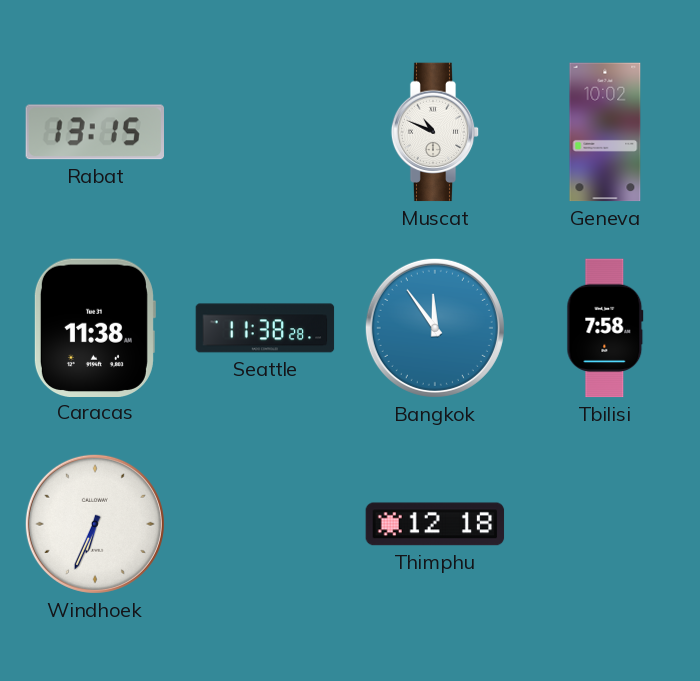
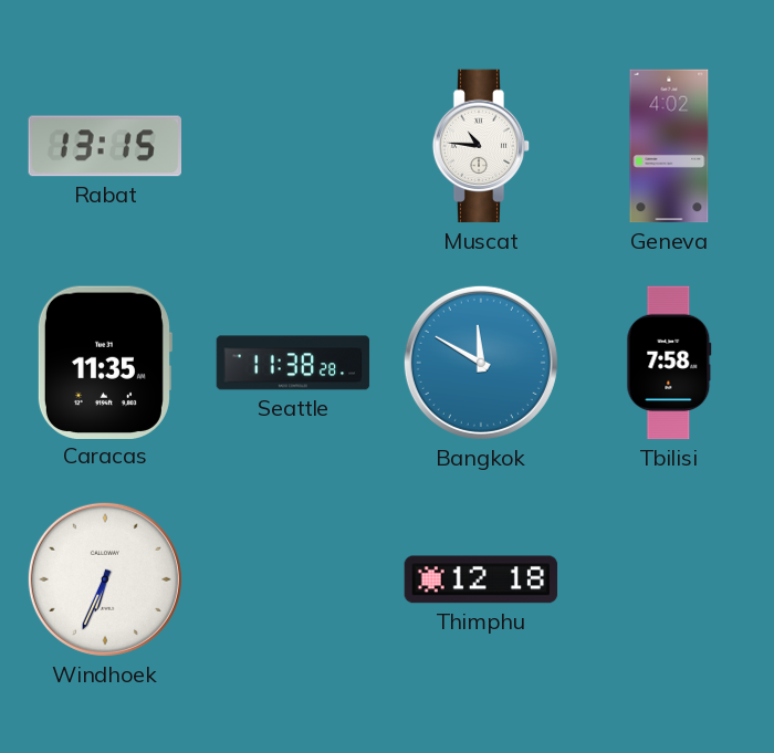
Muscat: 10:49 -> 10:46 (481, 146)
Geneva: 10:02 -> 4:02 (669, 146)
Caracas: 11:38 -> 11:35 (104, 362)
Bangkok: 11:54 -> 11:50 (481, 363)
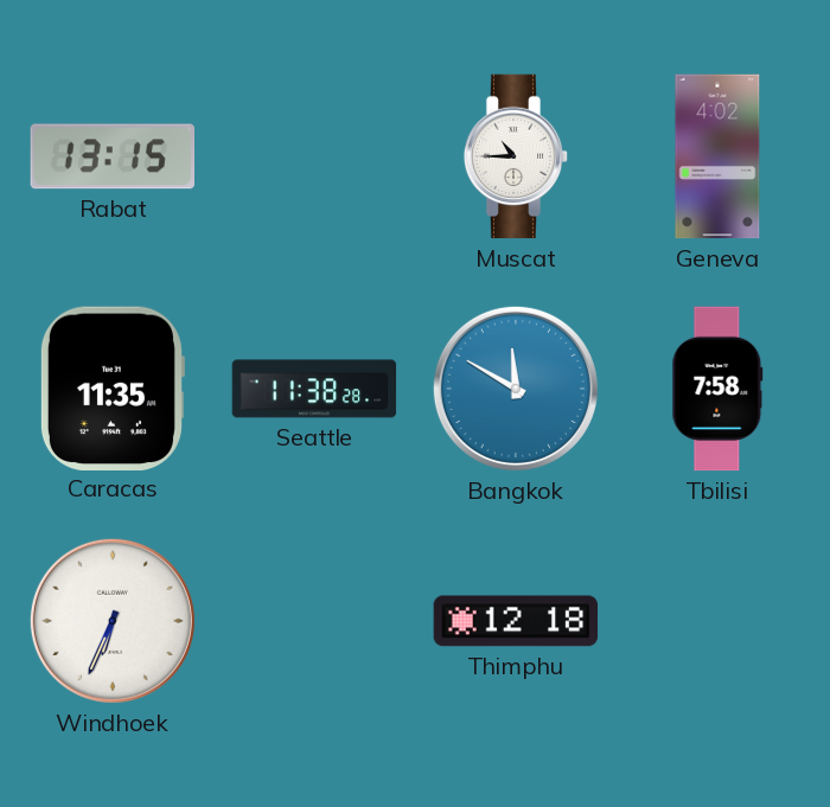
Muscat: 10:46 -> 10:45 (516, 156)
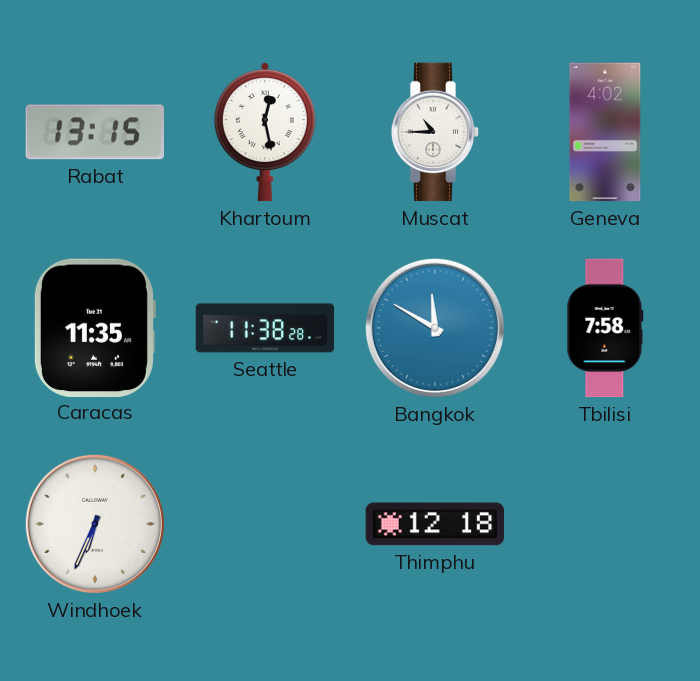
Khartoum: none -> 12:28 (265, 132)
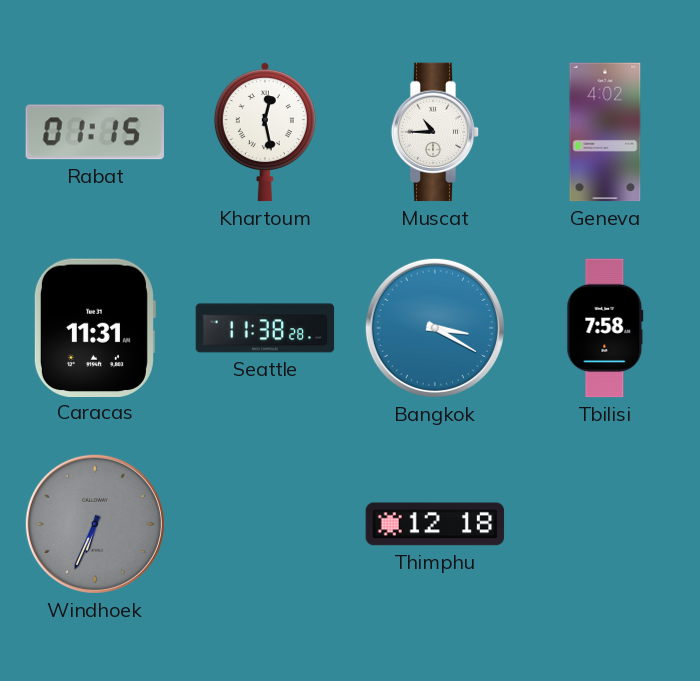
Rabat: 13:15 -> 01:15 (95, 132)
Caracas: 11:35 -> 11:31 (94, 327)
Bangkok: 11:50 -> 3:20 (435, 328)
Windhoek dial: white -> grey (95, 524)
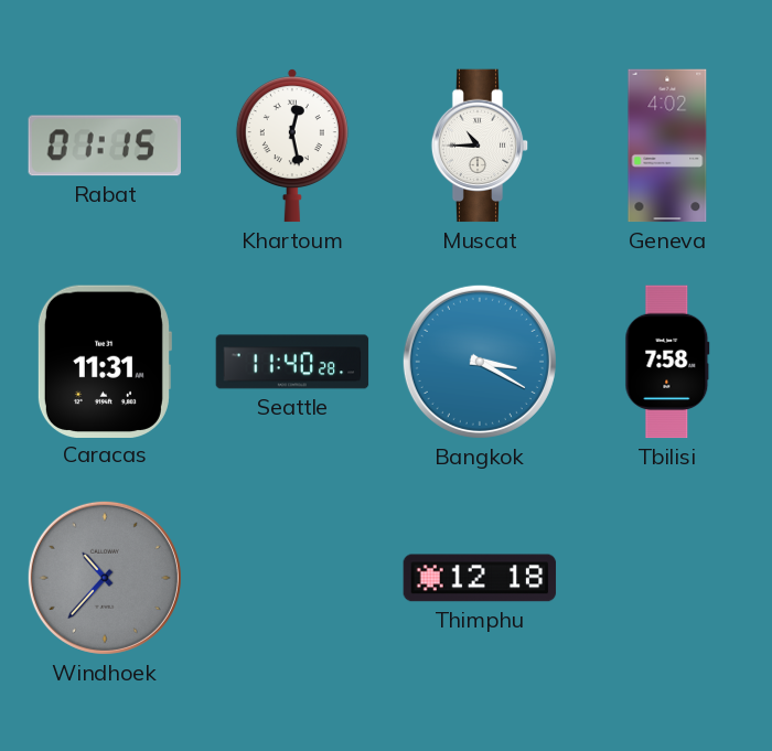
Seattle: 11:38 -> 11:40 (292, 362)
Windhoek: 6:34 -> 10:37 (105, 578)
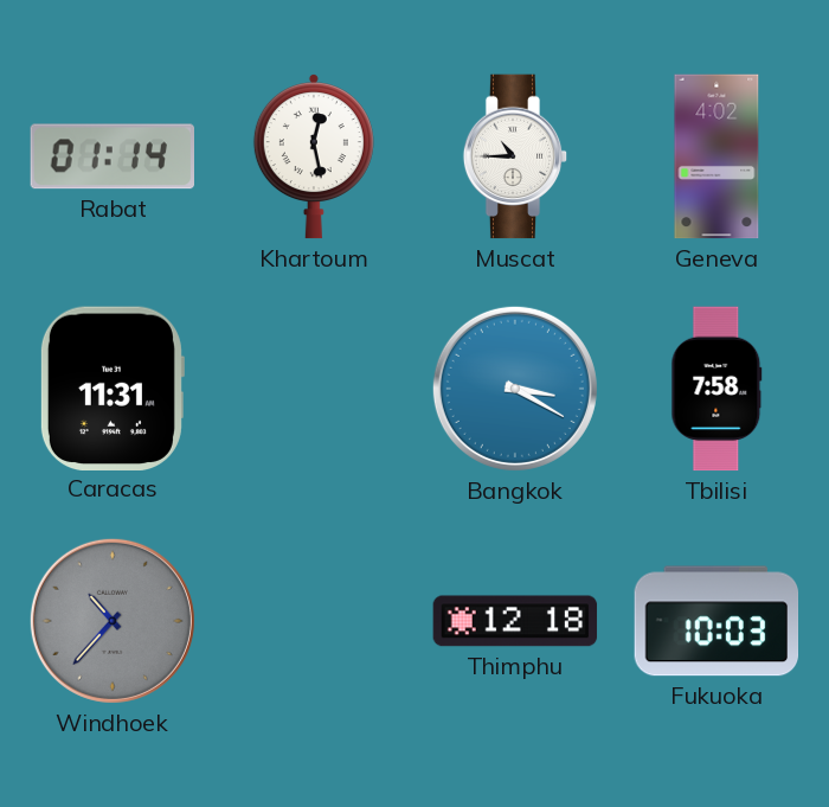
Rabat: 01:15 -> 01:14 (113, 156)
Seattle: 11:40 -> none (292, 362)
Fukuoka: none -> 10:03 (716, 621)
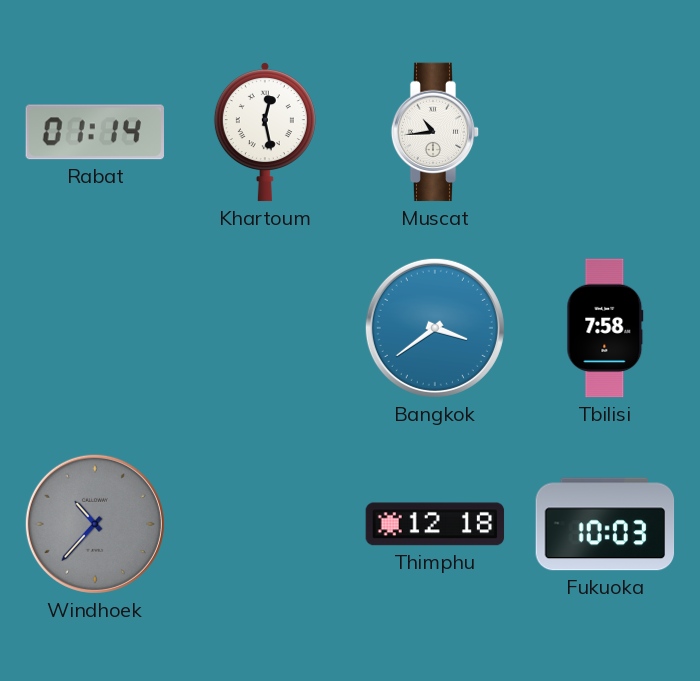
Muscat: 10:45 -> 10:44 (435, 132)
Geneva: 4:02 -> none (716, 156)
Caracas: 11:31 -> none (111, 388)
Bangkok: 3:20 -> 3:39 (435, 328)
